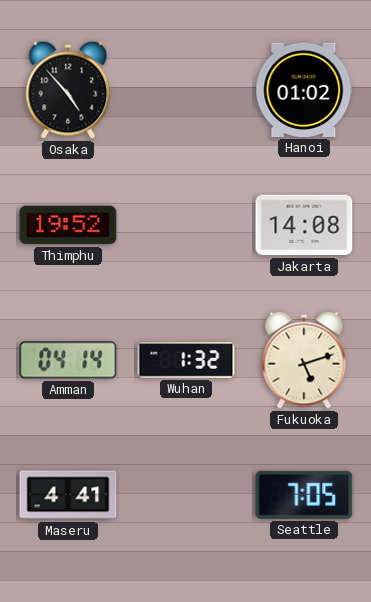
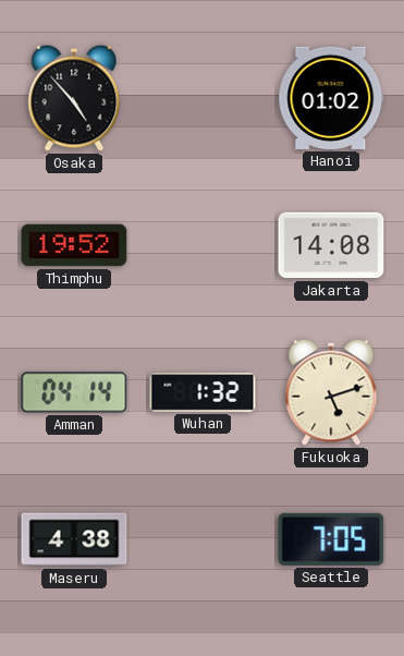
Maseru: 4:41 -> 4:38 (74, 539)
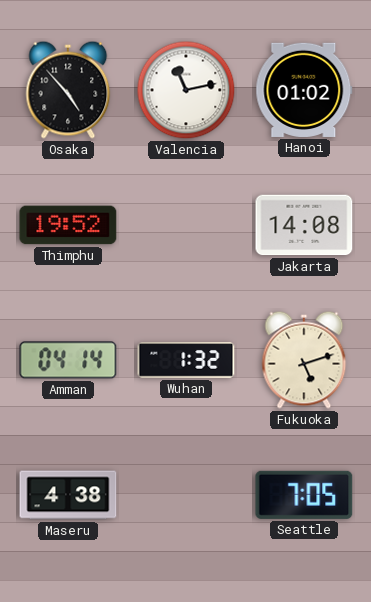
Valencia: none -> 11:13 (186, 90)
